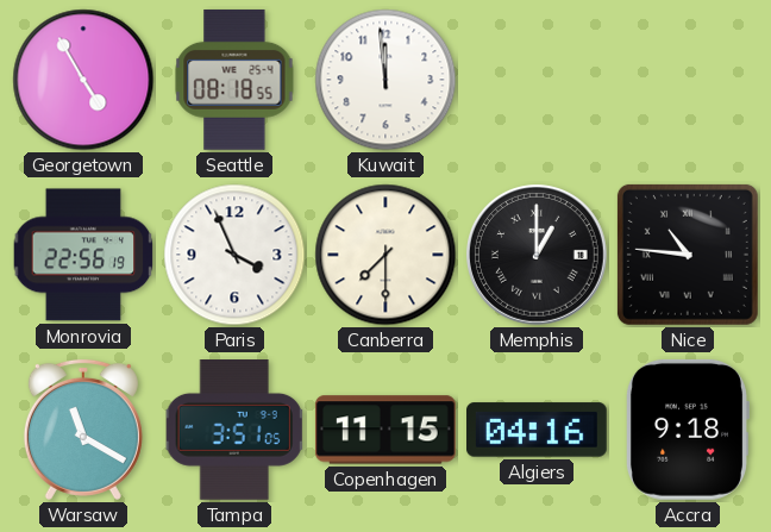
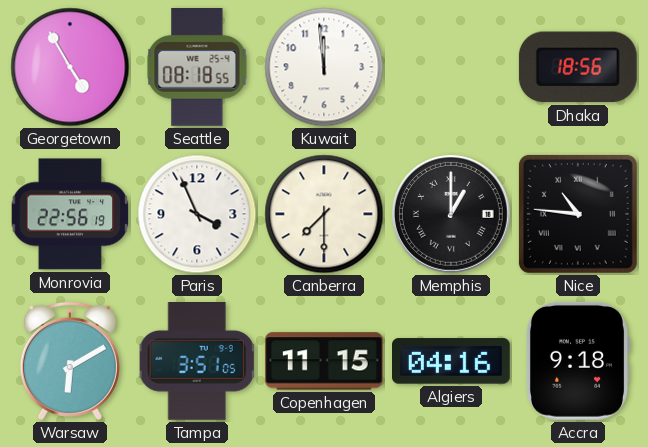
Dhaka: none -> 18:56 (578, 67)
Warsaw: 11:20 -> 6:10 (70, 361)
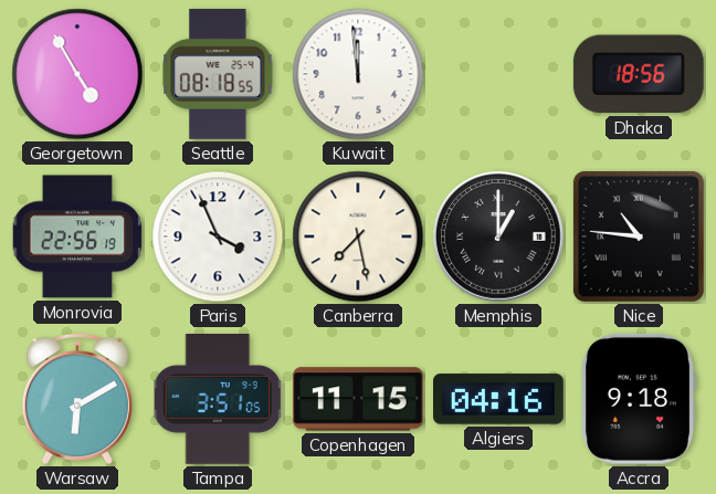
Canberra: 7:30 -> 7:28 (358, 237)
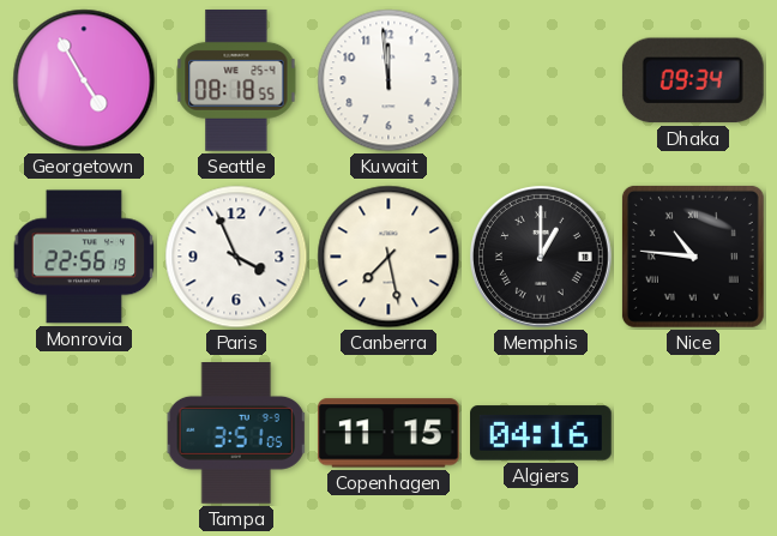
Dhaka: 18:56 -> 09:34 (693, 80)
Warsaw: 6:10 -> none (77, 399)
Accra: 9:18 -> none (638, 399)
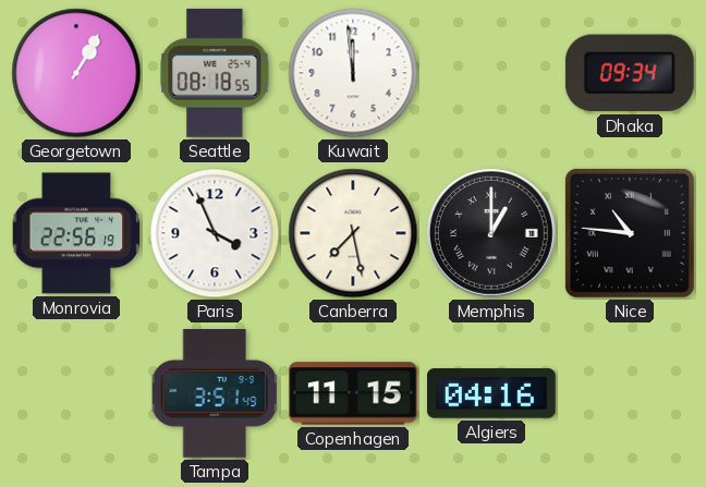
Georgetown: 4:55 -> 1:05 (76, 73)
Tampa: 3:51:05 -> 3:51:49 (215, 394)
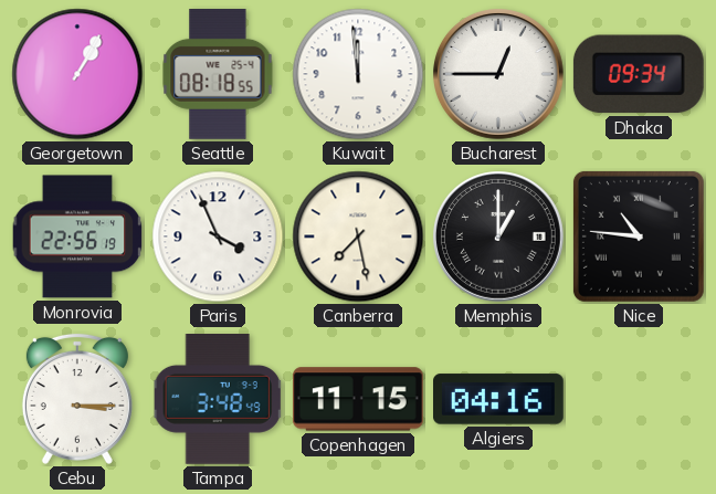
Bucharest: none -> 12:45 (499, 75)
Cebu: none -> 3:15 (77, 399)
Tampa: 3:51 -> 3:48 (218, 400)
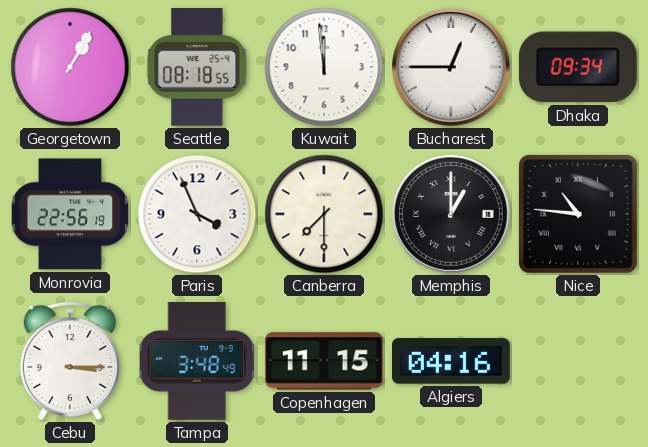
Canberra: 7:28 -> 7:30 (324, 214)
